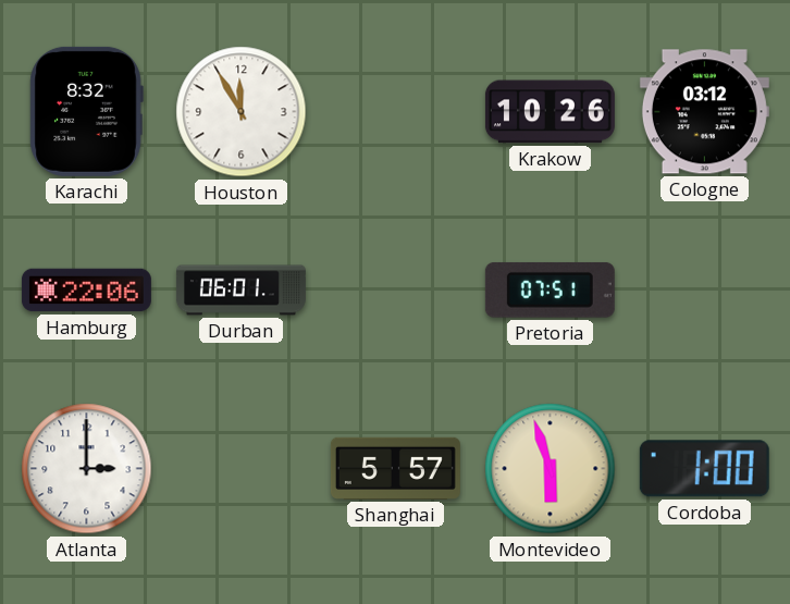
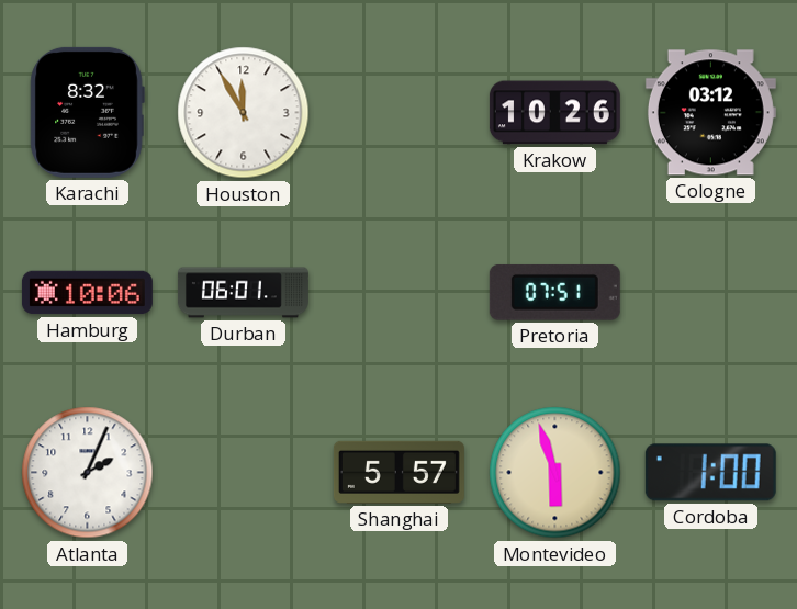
Hamburg: 22:06 -> 10:06 (87, 293)
Atlanta: 3:00 -> 2:04 (88, 473)
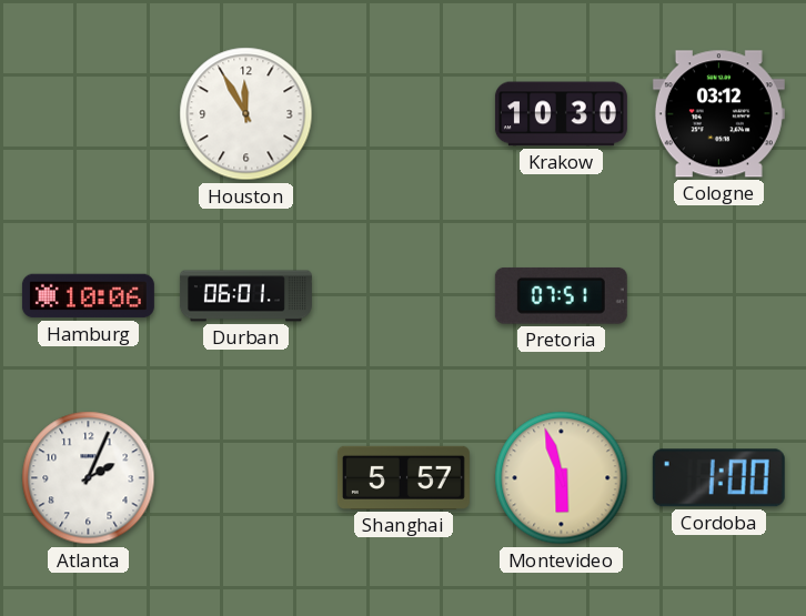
Karachi: 8:32 -> none (87, 112)
Krakow: 10:26 -> 10:30 (561, 114)
